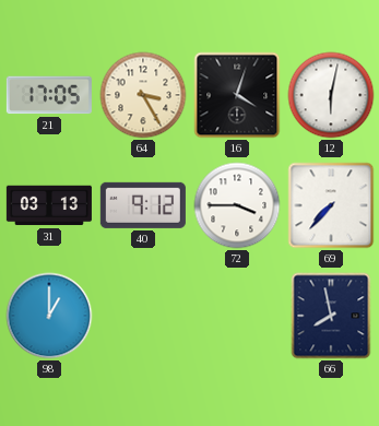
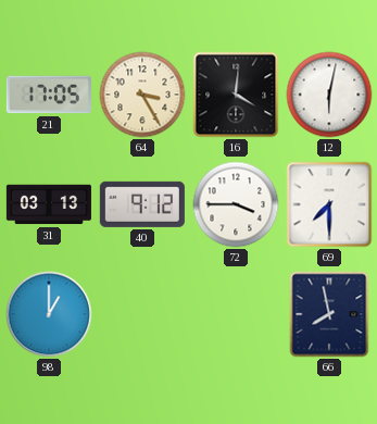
16: 4:03 -> 4:01 (236, 95)
69: 7:37 -> 7:30 (329, 204)
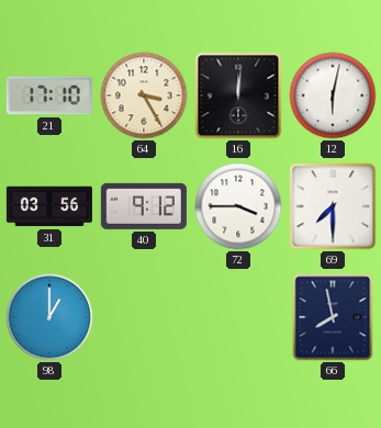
21: 17:05 -> 17:10 (49, 95)
16: 4:01 -> 12:01 (238, 95)
31: 03:13 -> 03:56 (49, 206)
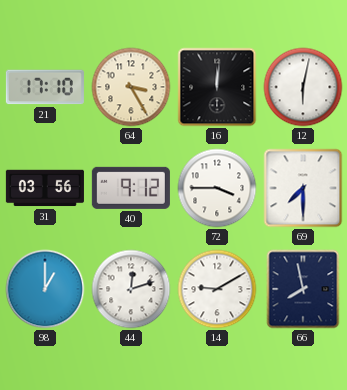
44: none -> 12:12 (131, 289)
14: none -> 9:10 (217, 289)
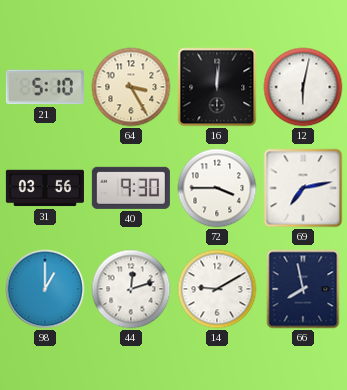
21: 17:10 -> 5:10 (45, 87)
40: 9:12 -> 9:30 (131, 188)
69: 7:30 -> 7:13 (303, 188)
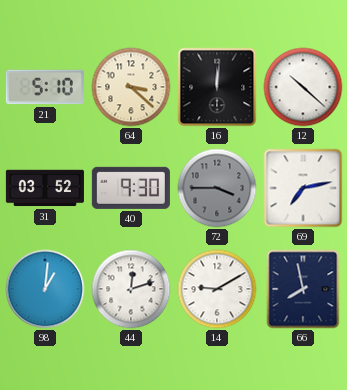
64: 3:25 -> 3:22 (131, 87)
12: 6:02 -> 10:22 (303, 87)
31: 03:56 -> 03:52 (45, 188)
72 dial: white -> grey (217, 188)
98: 1:00 -> 1:01 (45, 289)
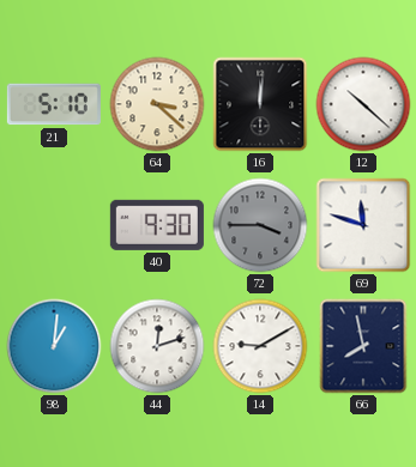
31: 03:52 -> none (45, 188)
69: 7:13 -> 11:48 (363, 225)
